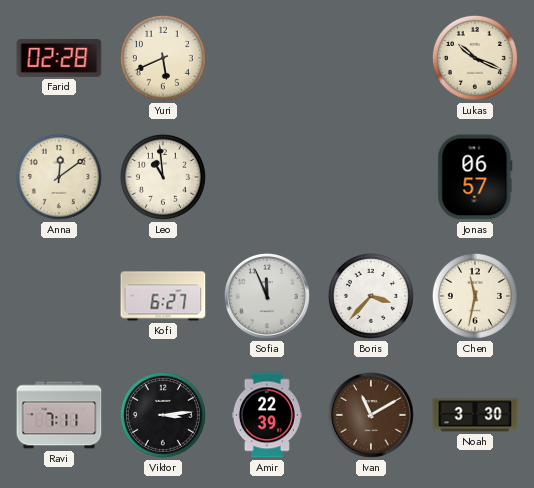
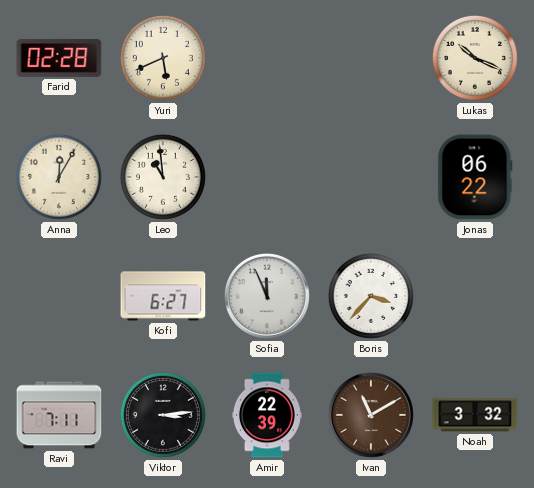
Anna: 12:09 -> 12:05 (59, 177)
Jonas: 06:57 -> 06:22 (475, 177)
Chen: 11:32 -> none (475, 296)
Noah: 3:30 -> 3:32 (475, 415)
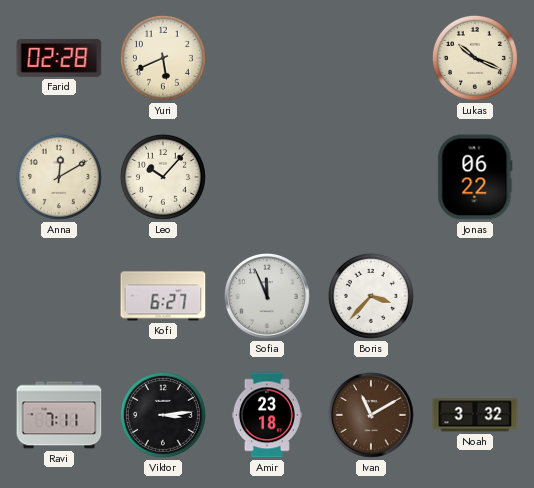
Anna: 12:05 -> 12:10 (59, 177)
Leo: 10:59 -> 10:07 (163, 177)
Amir: 22:39 -> 23:18 (267, 415)
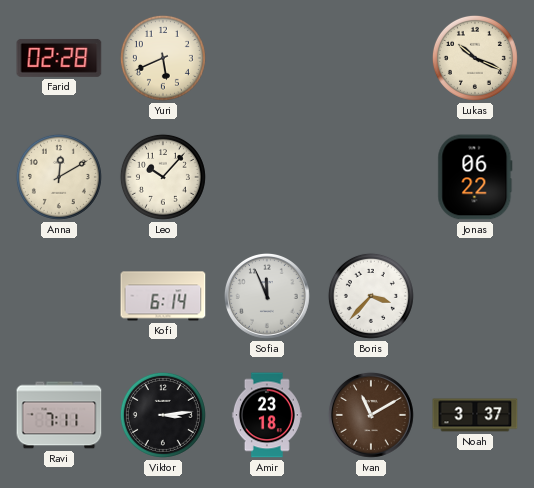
Kofi: 6:27 -> 6:14 (163, 296)
Noah: 3:32 -> 3:37 (475, 415)
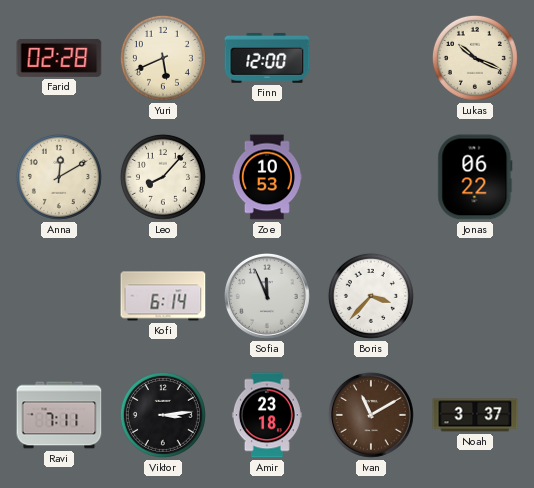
Finn: none -> 12:00 (267, 58)
Leo: 10:07 -> 8:07 (163, 177)
Zoe: none -> 10:53 (267, 177)
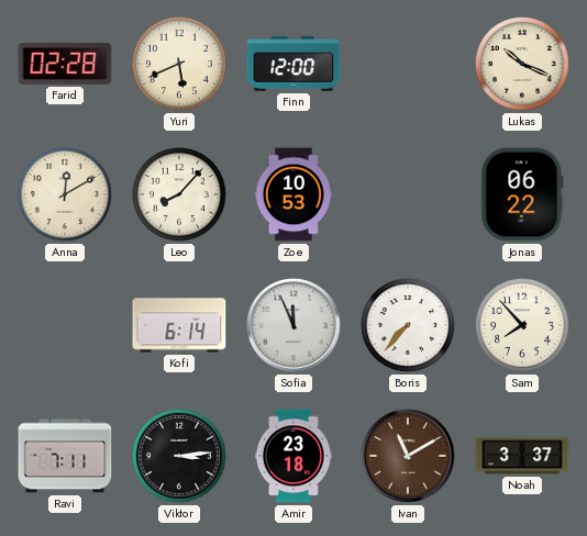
Boris: 3:37 -> 7:37 (408, 325)
Sam: none -> 7:53 (522, 325)
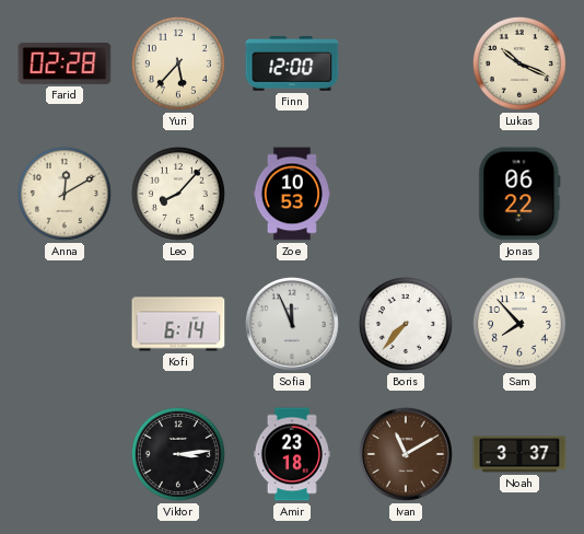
Yuri: 5:41 -> 5:37 (178, 63)
Ravi: 7:11 -> none (65, 456)
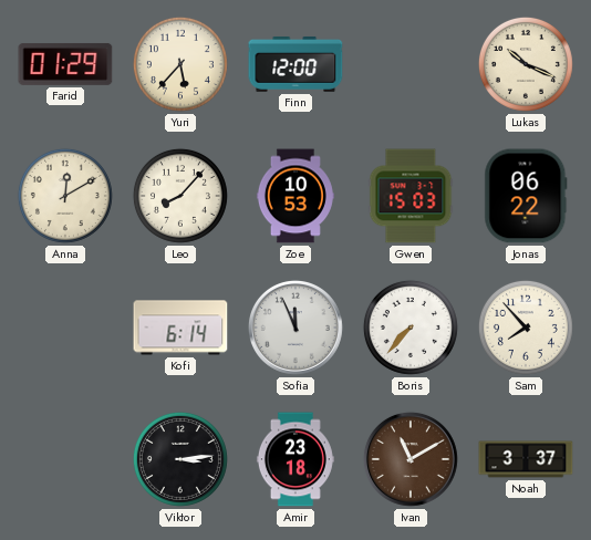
Farid: 02:28 -> 01:29 (65, 64)
Gwen: none -> 15:03 (411, 196)
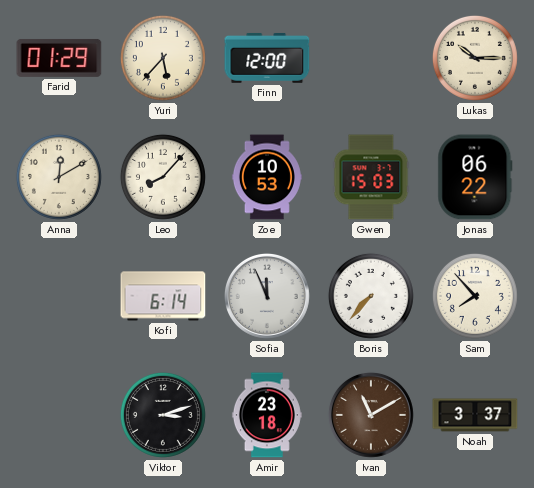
Lukas: 10:19 -> 10:15 (475, 58)
Viktor: 3:14 -> 3:12 (163, 415)
